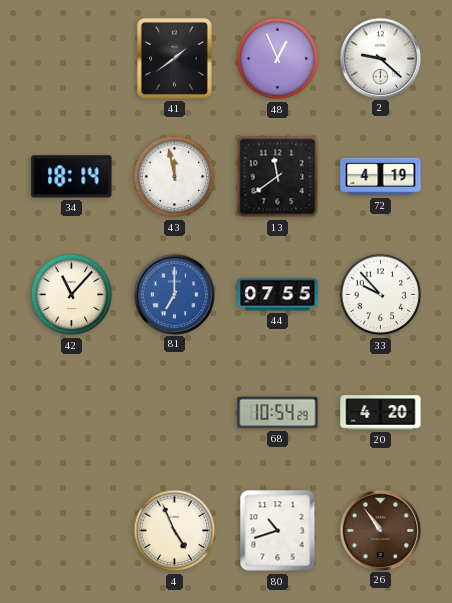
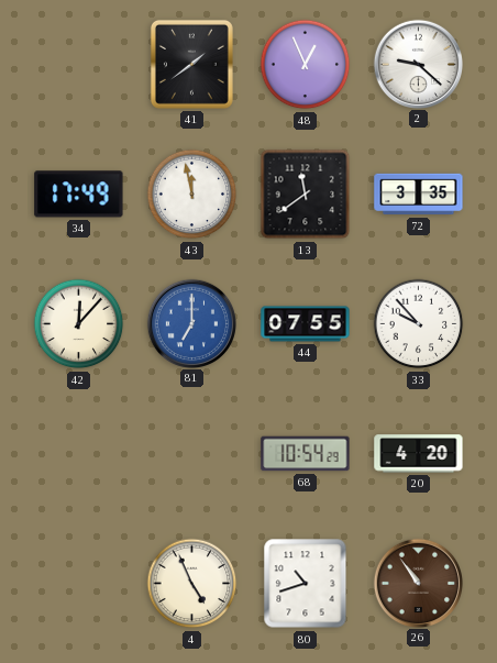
34: 18:14 -> 17:49 (79, 195)
72: 4:19 -> 3:35 (419, 195)
42: 11:07 -> 12:07 (79, 324)
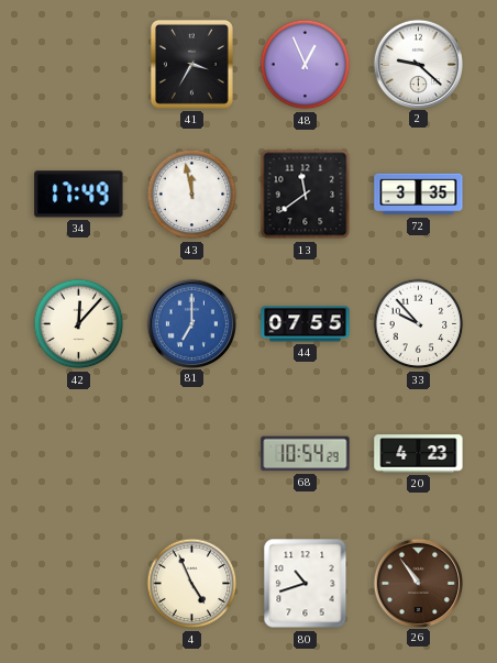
41: 1:39 -> 3:35 (191, 64)
20: 4:20 -> 4:23 (419, 454)
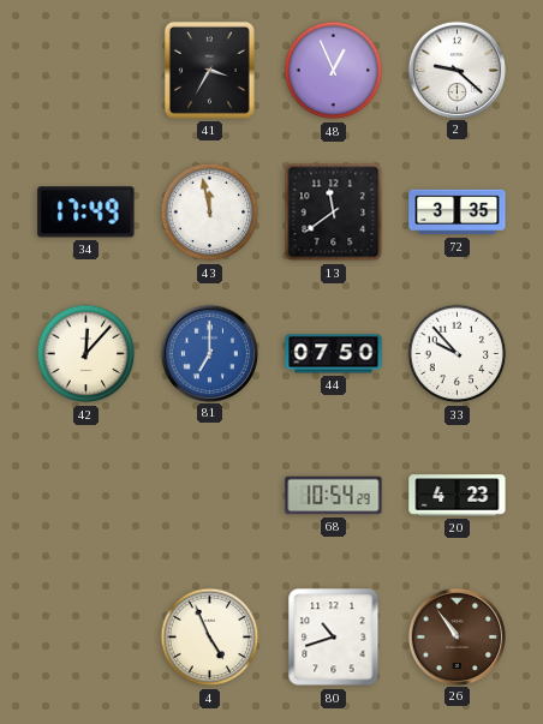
44: 07:55 -> 07:50 (334, 354)
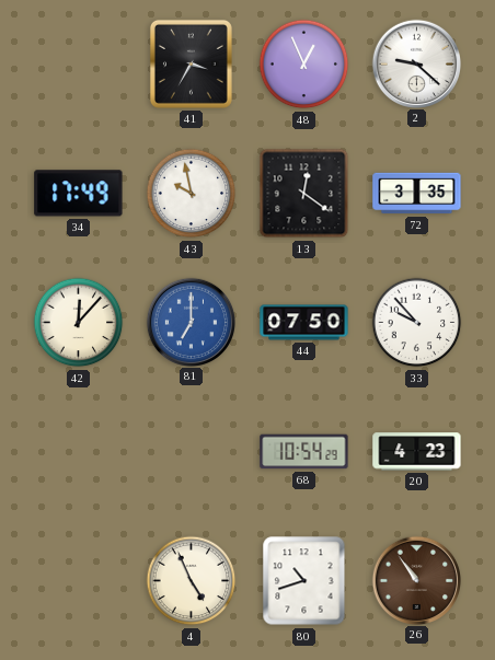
43: 11:58 -> 9:58 (192, 194)
13: 11:39 -> 12:21 (304, 194)
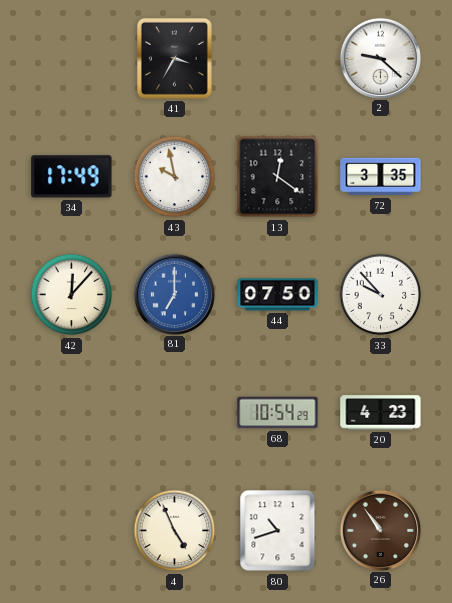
48: 12:56 -> none (304, 65)
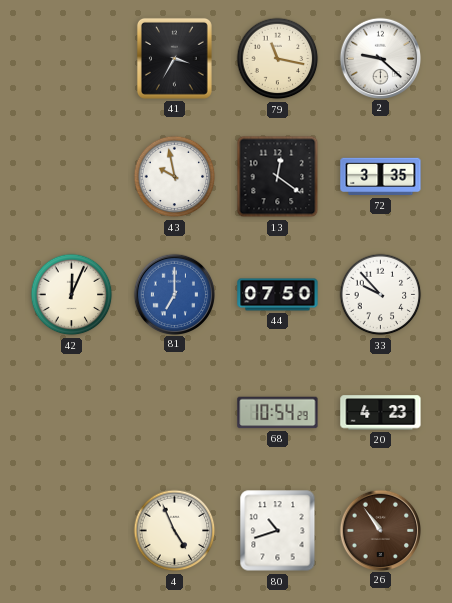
79: none -> 11:17 (278, 59)
34: 17:49 -> none (72, 177)
42: 12:07 -> 12:04 (72, 295)
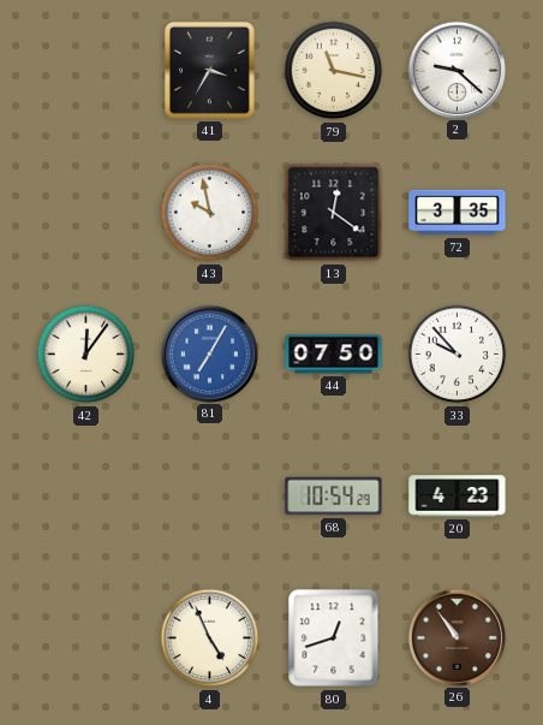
42: 12:04 -> 12:06 (86, 355)
81: 7:00 -> 7:05 (209, 353)
80: 10:42 -> 12:42 (334, 638)
